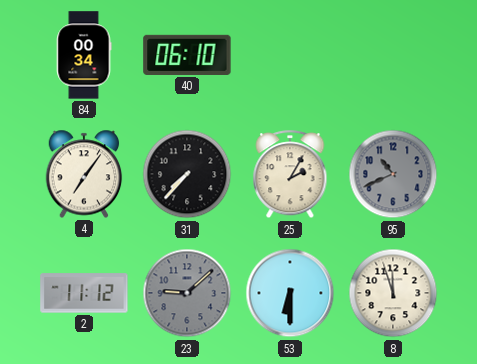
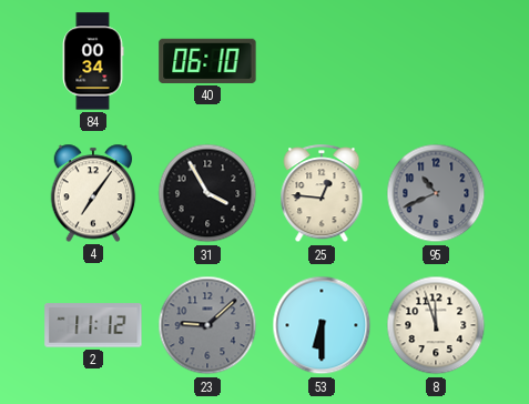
31: 7:37 -> 3:55 (207, 193)
25: 2:05 -> 12:46 (322, 194)
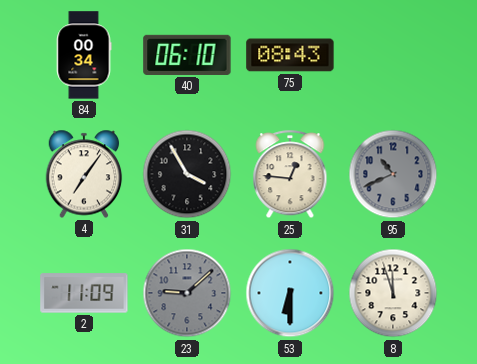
75: none -> 08:43 (290, 55)
2: 11:12 -> 11:09 (84, 293)
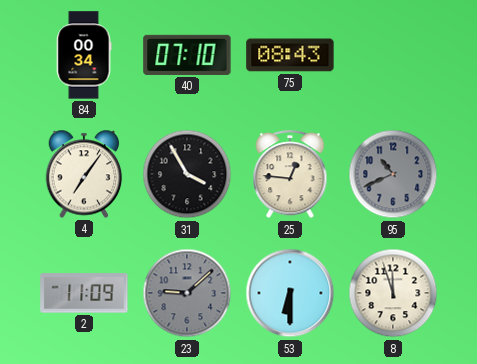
40: 06:10 -> 07:10 (187, 55)
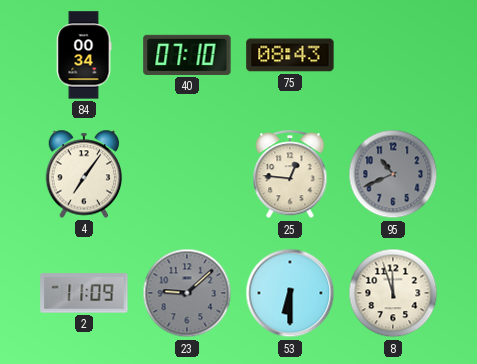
31: 3:55 -> none (187, 174)
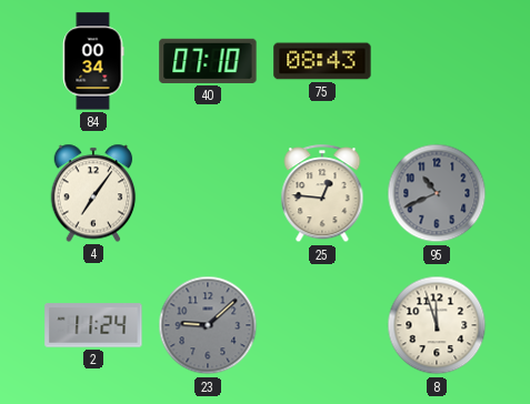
2: 11:09 -> 11:24 (93, 325)
53: 6:30 -> none (290, 293)
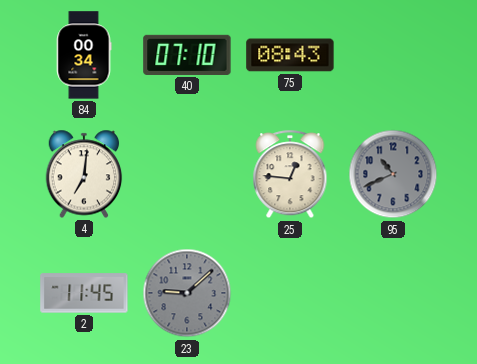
4: 7:06 -> 7:01 (84, 174)
2: 11:24 -> 11:45 (84, 293)
8: 11:57 -> none (437, 325)
